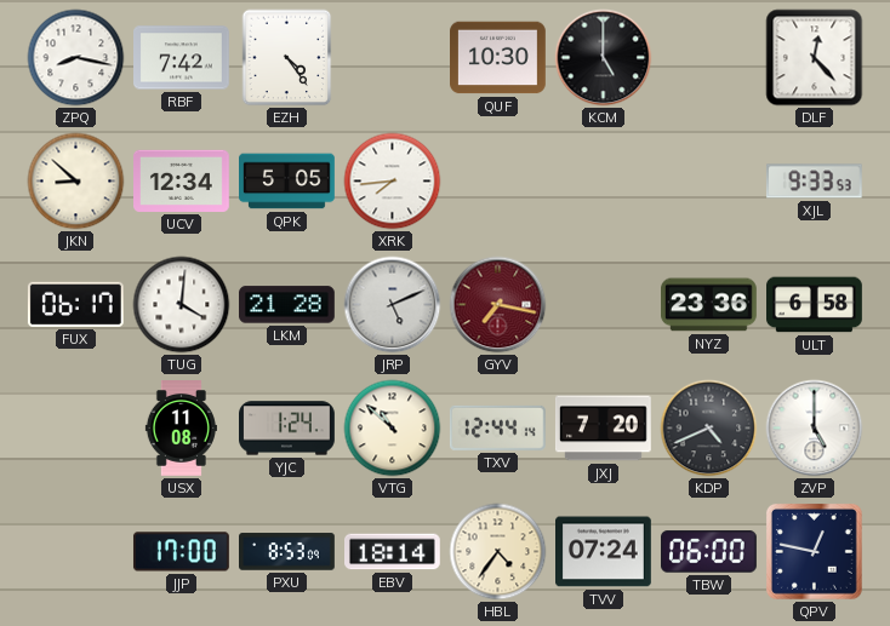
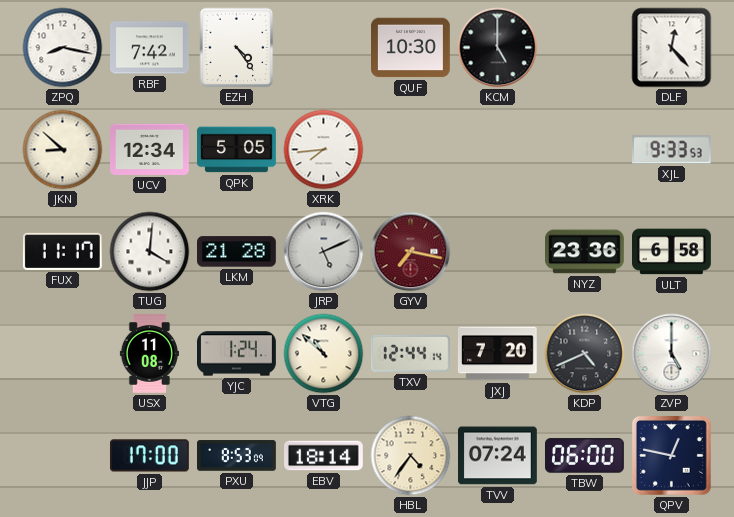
FUX: 06:17 -> 11:17 (62, 251)
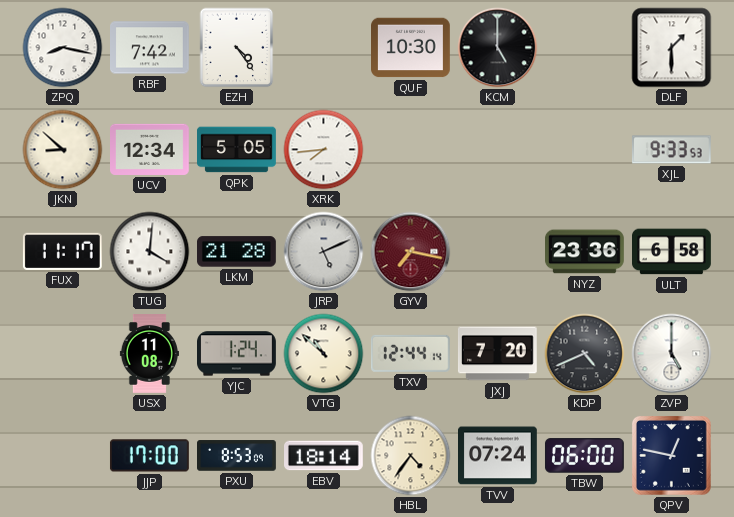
DLF: 12:23 -> 1:30 (672, 48)
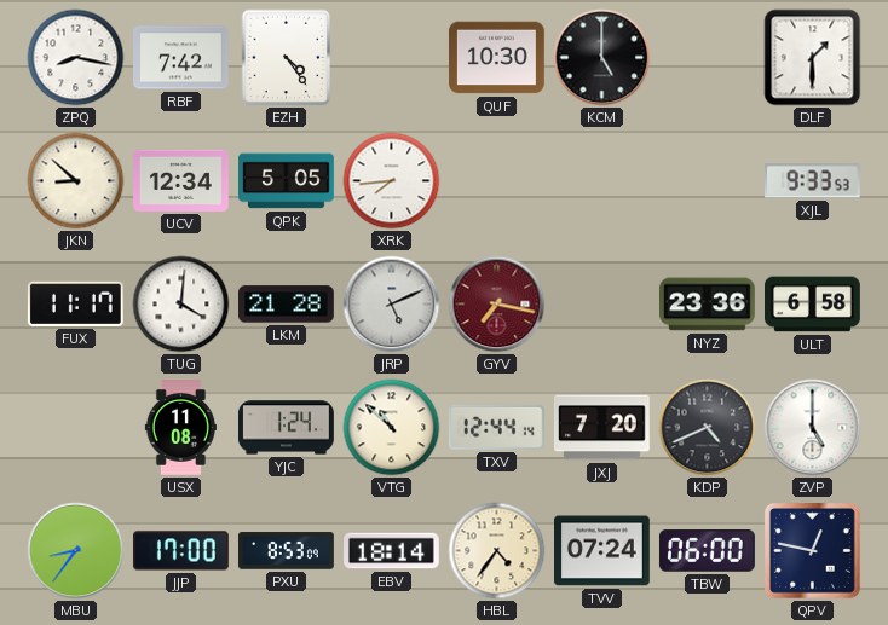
MBU: none -> 8:36 (76, 551)
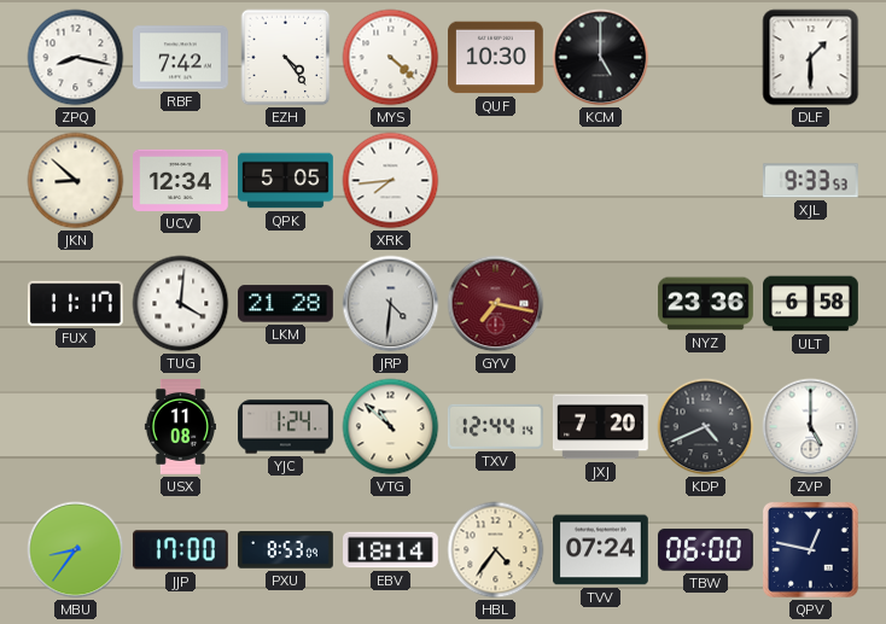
MYS: none -> 4:22 (391, 58)
JRP: 5:11 -> 4:31 (391, 304)
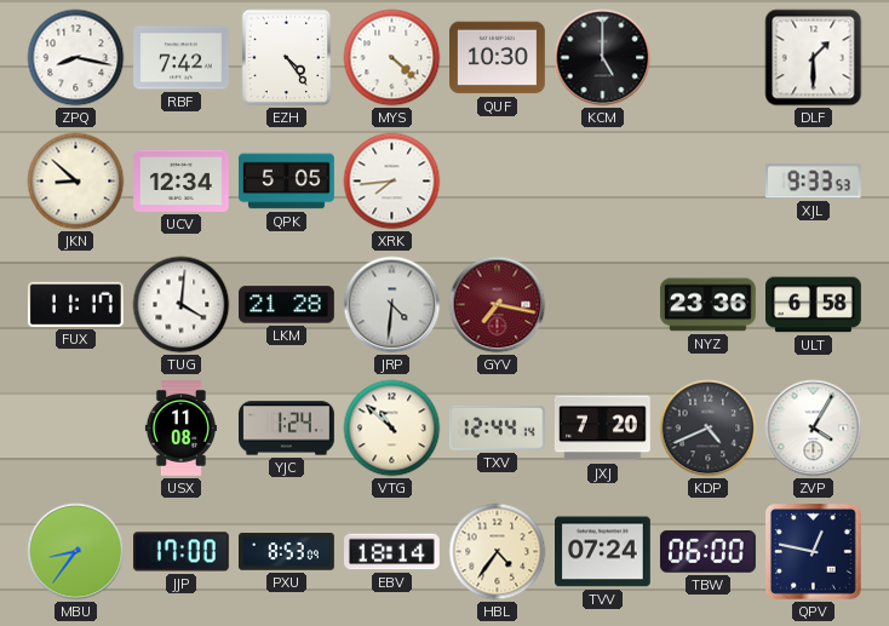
ZVP: 5:00 -> 4:05 (814, 429)
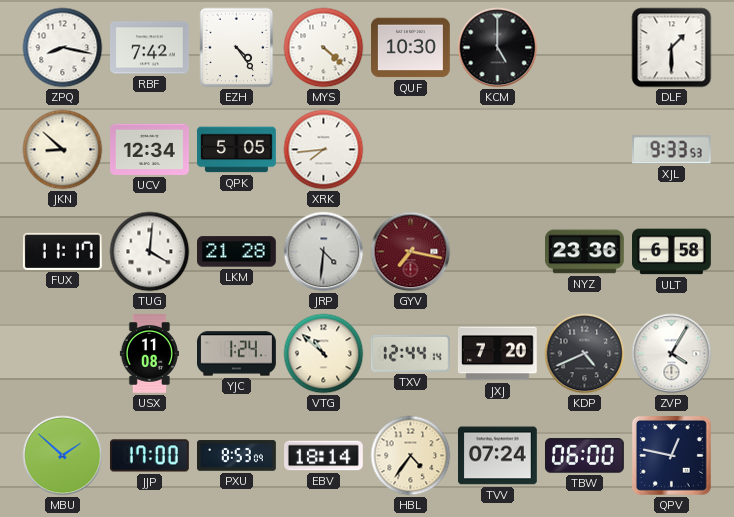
MBU: 8:36 -> 1:52 (63, 456)
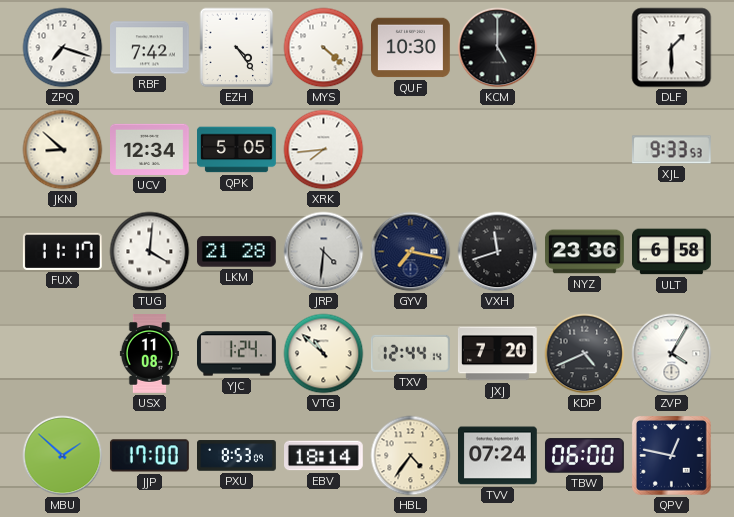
ZPQ: 8:17 -> 7:18 (63, 48)
GYV dial: burgundy -> navy (411, 252)
VXH: none -> 11:42 (498, 252)
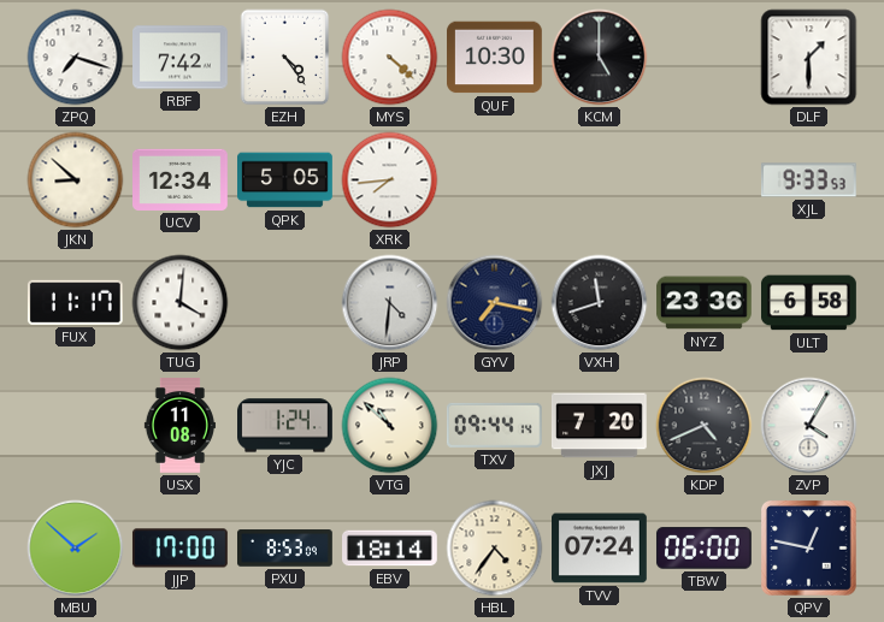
LKM: 21:28 -> none (237, 252)
TXV: 12:44 -> 09:44 (494, 425)
